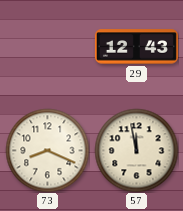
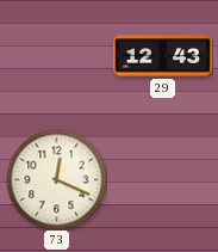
73: 8:19 -> 12:19 (56, 179)
57: 11:58 -> none (136, 150)
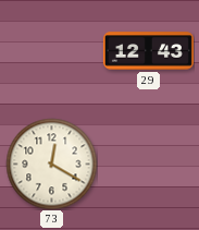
73: 12:19 -> 12:20 (51, 164)
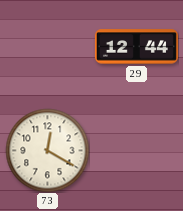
29: 12:43 -> 12:44 (136, 47)
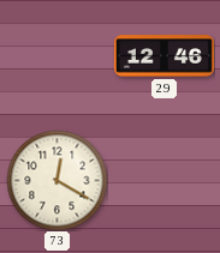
29: 12:44 -> 12:46 (163, 56)
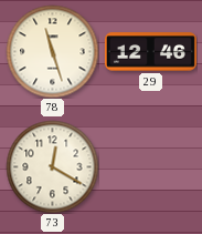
78: none -> 11:27 (52, 51)
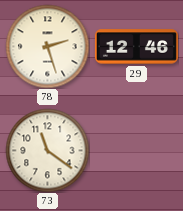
78: 11:27 -> 2:27 (47, 46)
73: 12:20 -> 11:21 (47, 150)
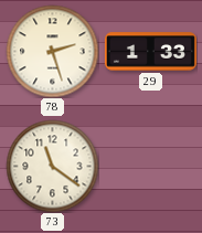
29: 12:46 -> 1:33 (150, 52)
